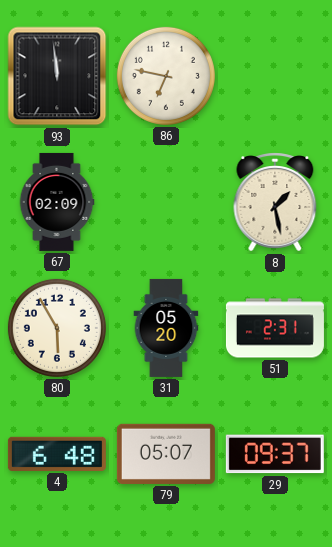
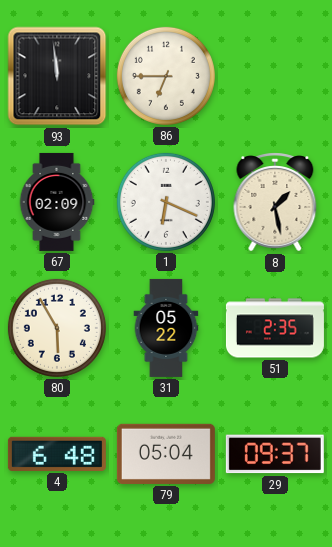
86: 6:47 -> 6:45 (166, 76)
1: none -> 6:19 (166, 202)
31: 05:20 -> 05:22 (166, 328)
51: 2:31 -> 2:35 (275, 328)
79: 05:07 -> 05:04 (166, 454)
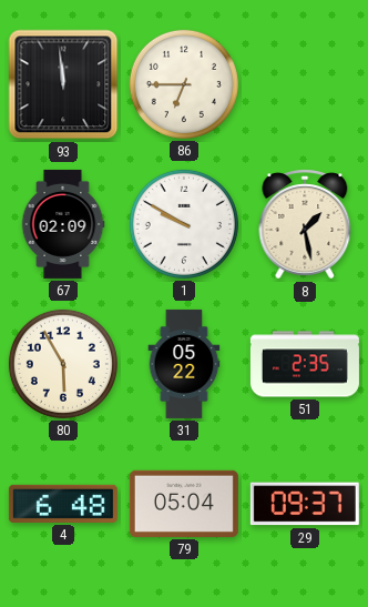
1: 6:19 -> 9:50 (184, 224)
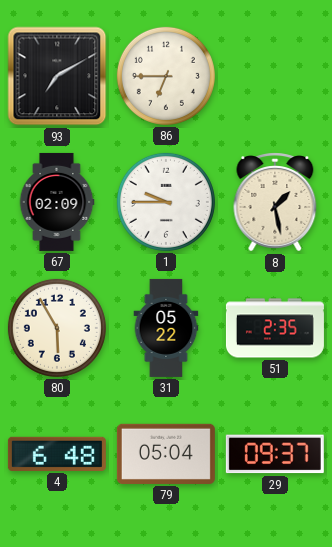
93: 11:59 -> 7:10 (57, 76)
1: 9:50 -> 9:45 (166, 202)
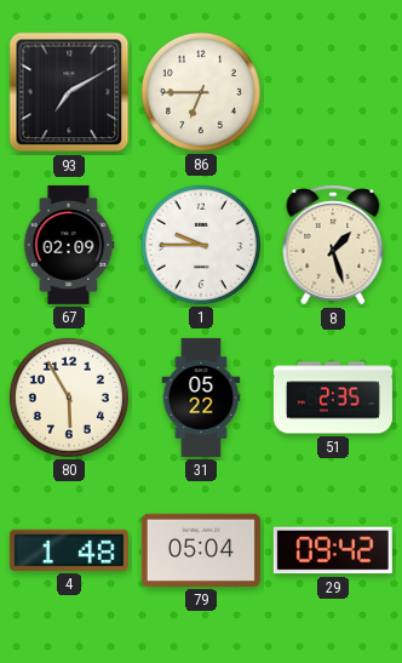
8: 1:28 -> 1:27 (333, 245)
4: 6:48 -> 1:48 (69, 550)
29: 09:37 -> 09:42 (333, 550)
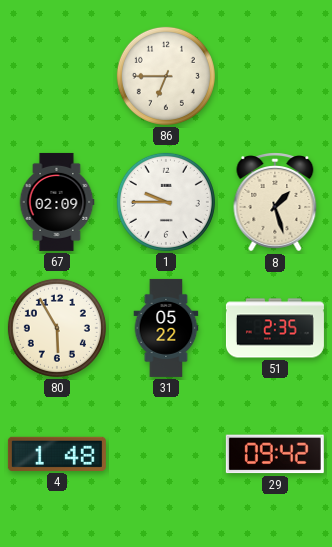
93: 7:10 -> none (69, 92)
79: 05:04 -> none (201, 550)
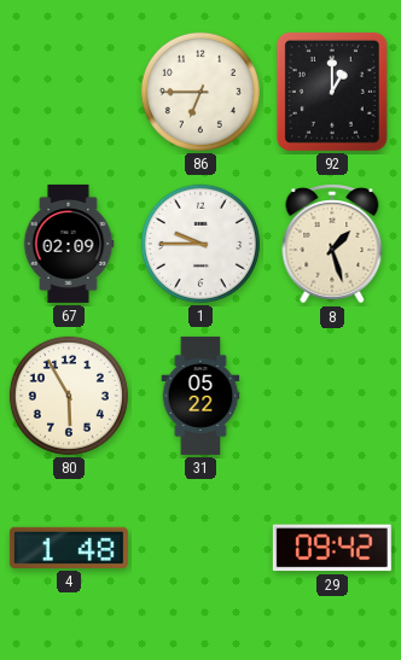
92: none -> 1:00 (332, 92)
51: 2:35 -> none (275, 328)
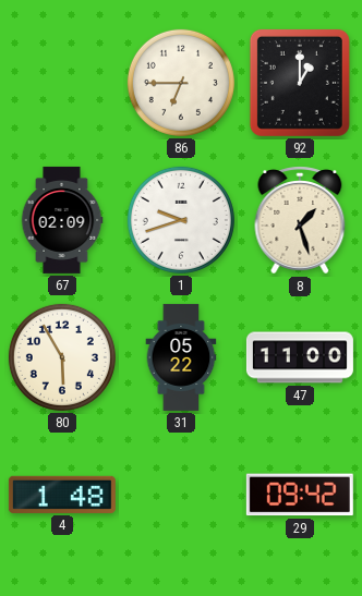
1: 9:45 -> 9:42 (181, 220)
47: none -> 11:00 (300, 357)
